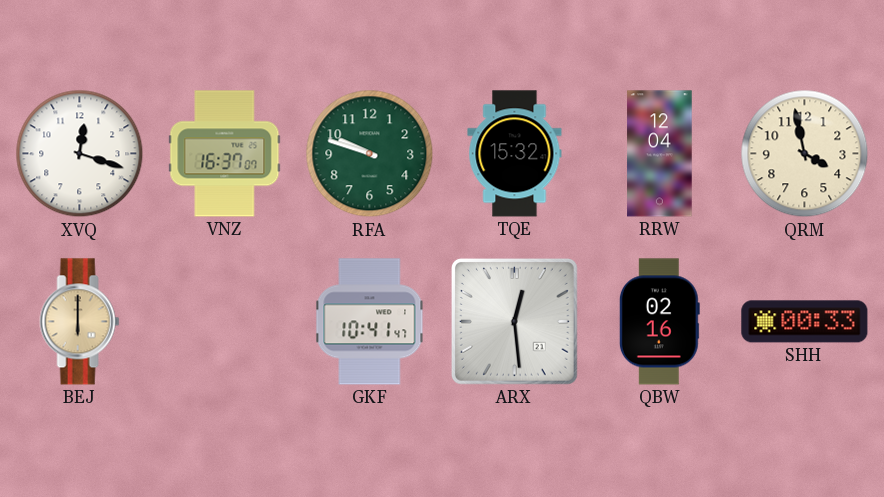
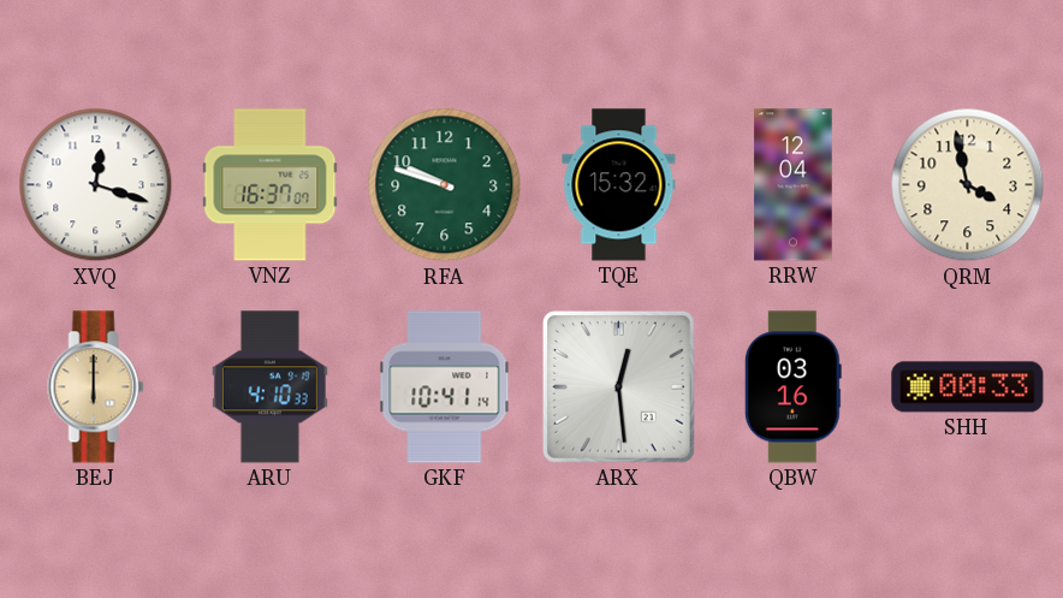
ARU: none -> 4:10 (269, 387)
GKF: 10:41:47 -> 10:41:14 (445, 387)
QBW: 02:16 -> 03:16 (792, 387)
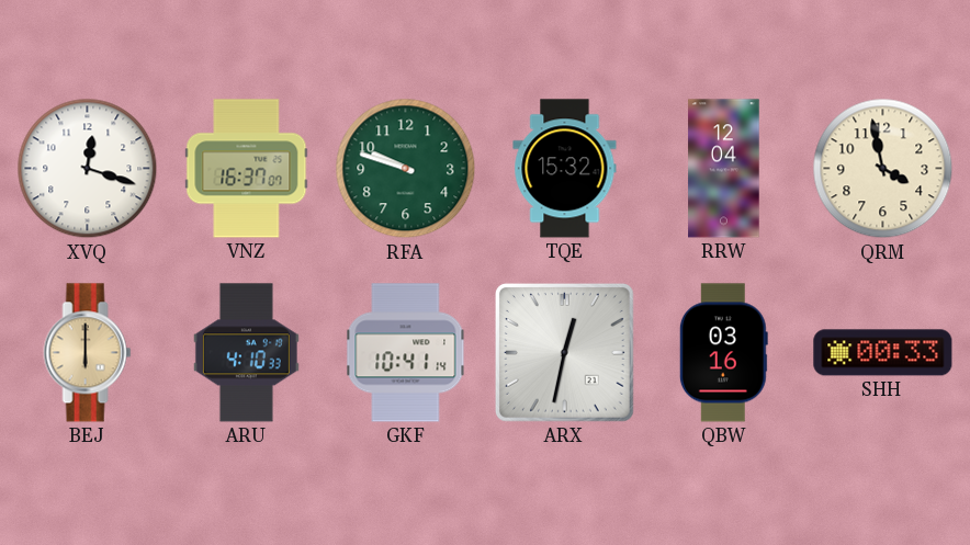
ARX: 12:29 -> 12:32 (564, 352)
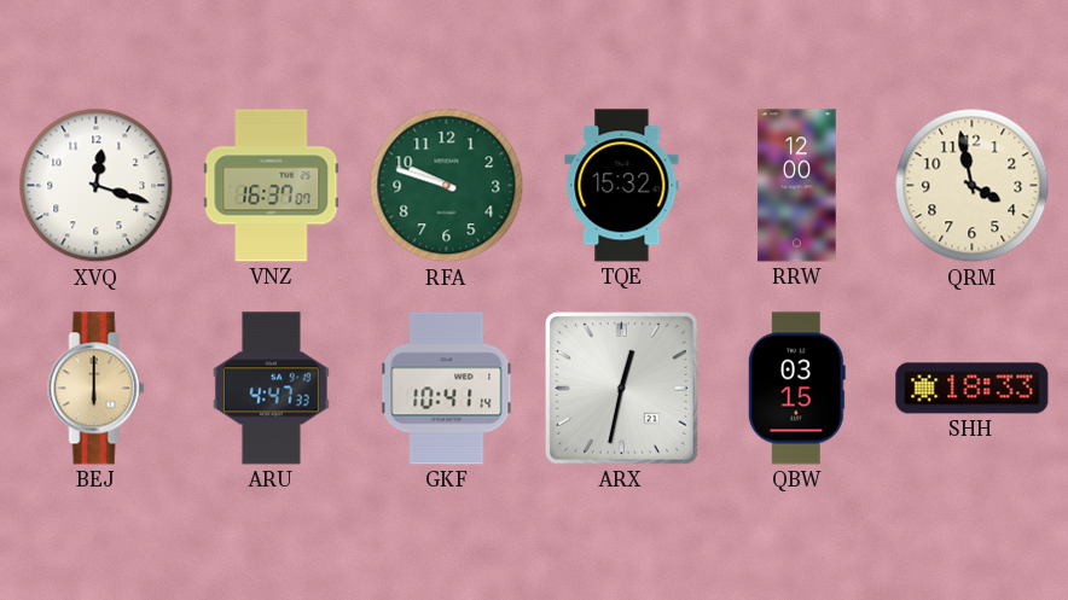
RRW: 12:04 -> 12:00 (797, 186)
ARU: 4:10 -> 4:47 (271, 389)
QBW: 03:16 -> 03:15 (796, 389)
SHH: 00:33 -> 18:33 (973, 389)
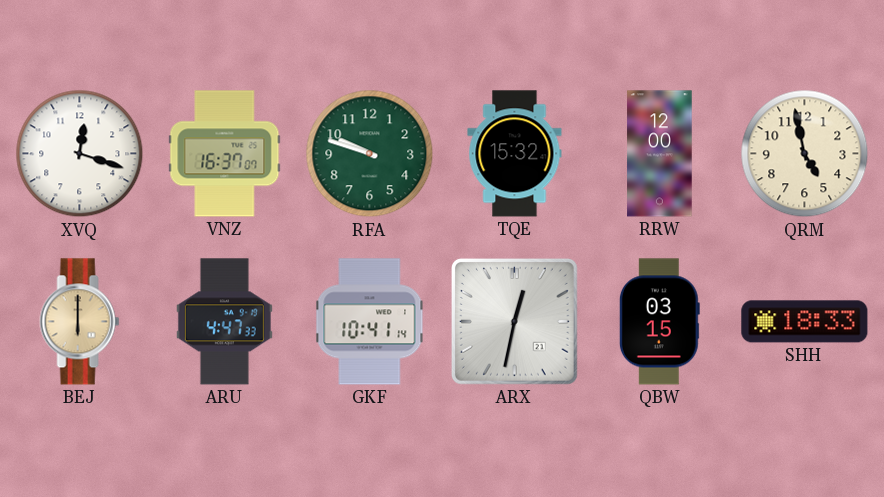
QRM: 3:58 -> 4:58 (805, 154)
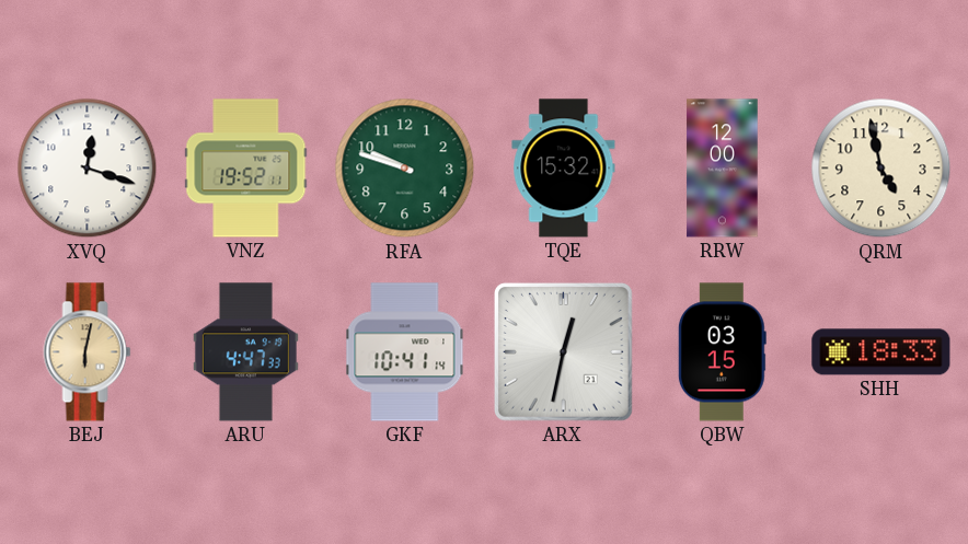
VNZ: 16:37 -> 19:52 (246, 169)
BEJ: 6:00 -> 6:02 (88, 352)
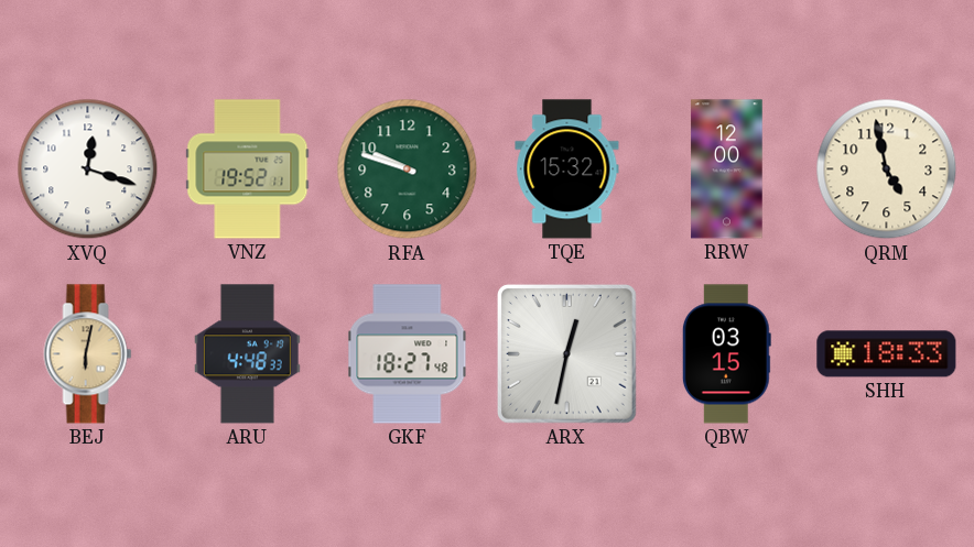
ARU: 4:47 -> 4:48 (247, 354)
GKF: 10:41 -> 18:27 (408, 354)
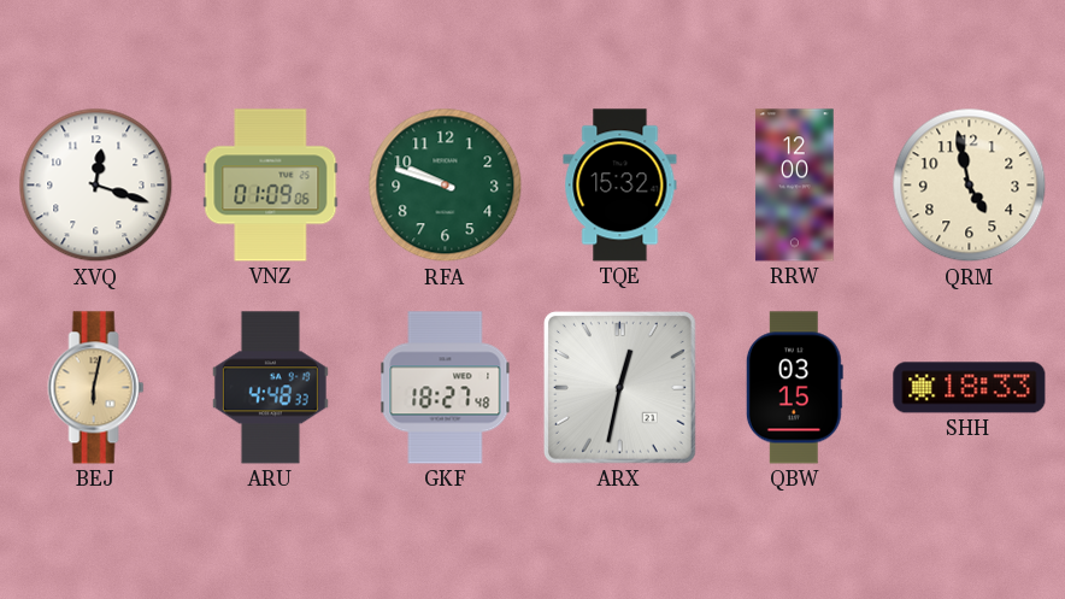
VNZ: 19:52 -> 01:09 (271, 186)
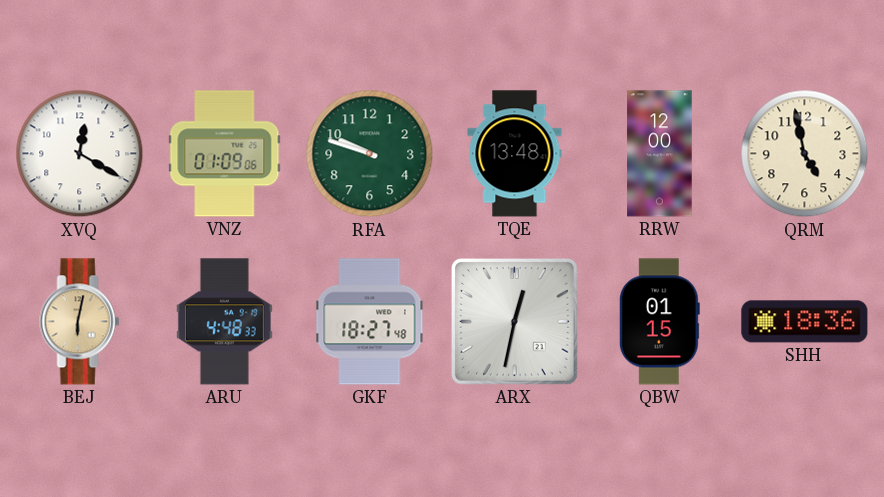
XVQ: 12:18 -> 12:20 (80, 154)
TQE: 15:32 -> 13:48 (515, 154)
QBW: 03:15 -> 01:15 (659, 322)
SHH: 18:33 -> 18:36 (805, 322)
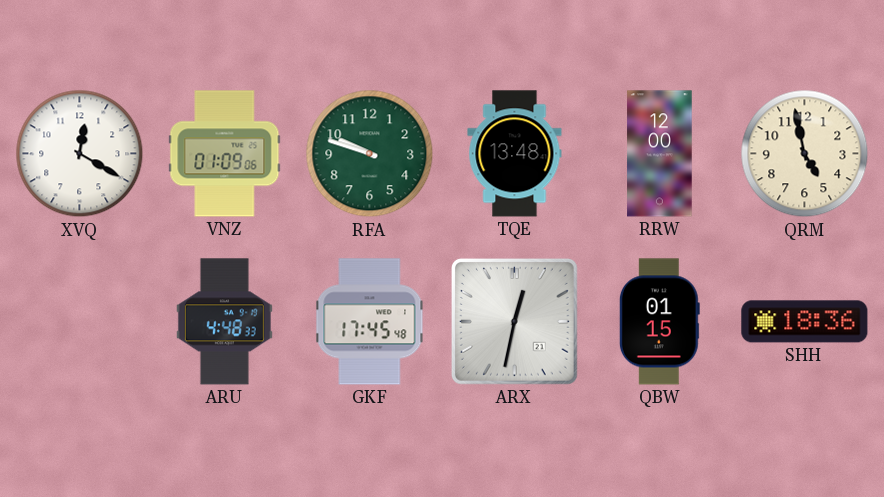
BEJ: 6:02 -> none (80, 322)
GKF: 18:27 -> 17:45 (370, 322)
